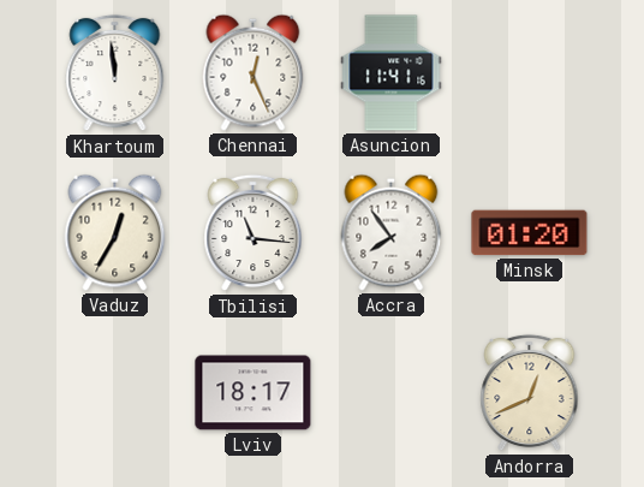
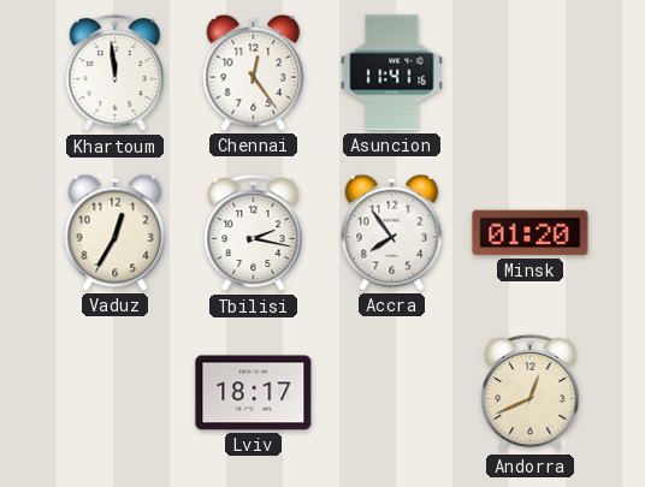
Chennai: 12:26 -> 12:24 (254, 72)
Tbilisi: 11:16 -> 2:17 (254, 233)
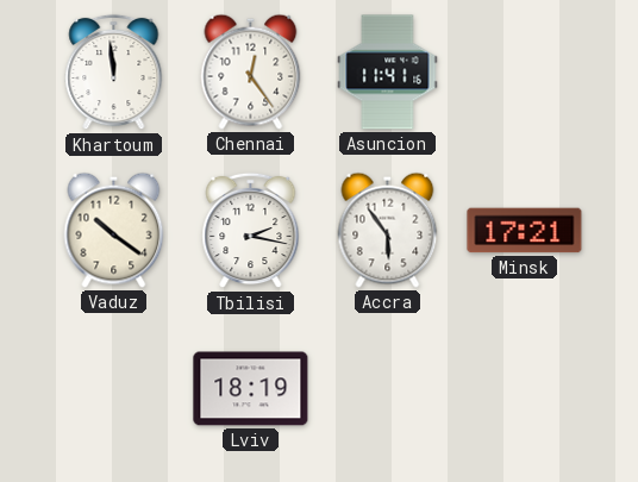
Vaduz: 12:35 -> 10:21 (114, 230)
Accra: 7:54 -> 5:54 (388, 230)
Minsk: 01:20 -> 17:21 (525, 231)
Lviv: 18:17 -> 18:19 (251, 389)
Andorra: 12:41 -> none (531, 393)
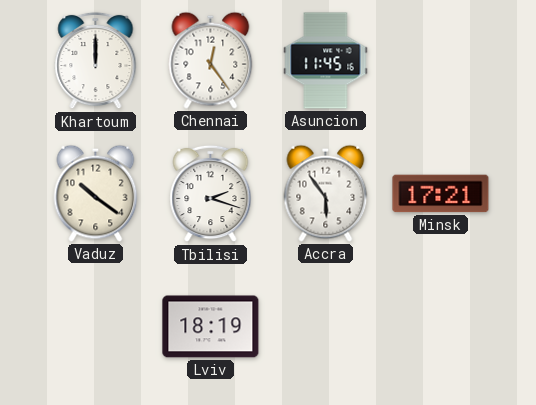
Khartoum: 11:59 -> 12:00 (96, 61)
Asuncion: 11:41 -> 11:45 (326, 61)
Tbilisi: 2:17 -> 2:18 (211, 194)
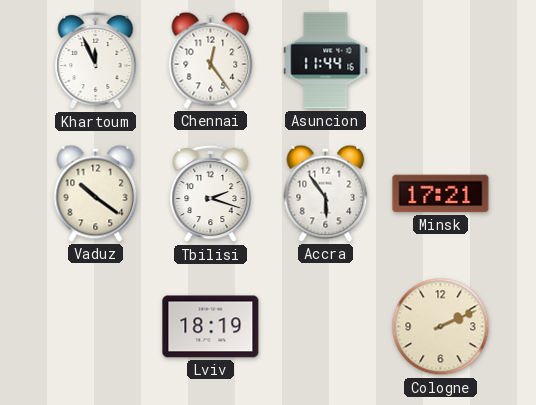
Khartoum: 12:00 -> 11:56 (96, 61)
Asuncion: 11:45 -> 11:44 (326, 61)
Cologne: none -> 2:11 (441, 327)
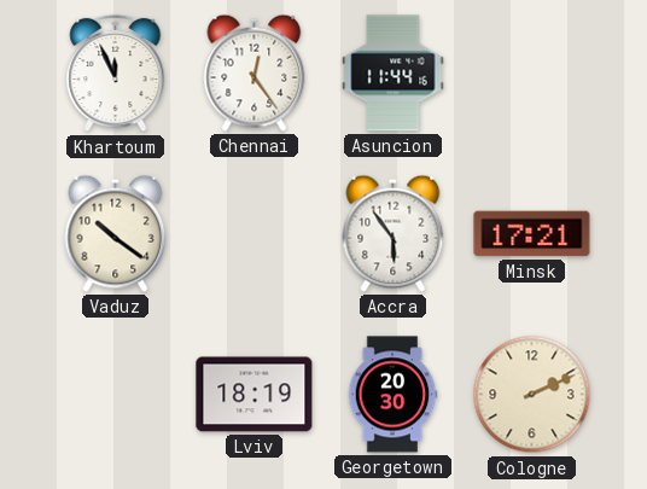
Tbilisi: 2:18 -> none (211, 194)
Georgetown: none -> 20:30 (392, 395)
